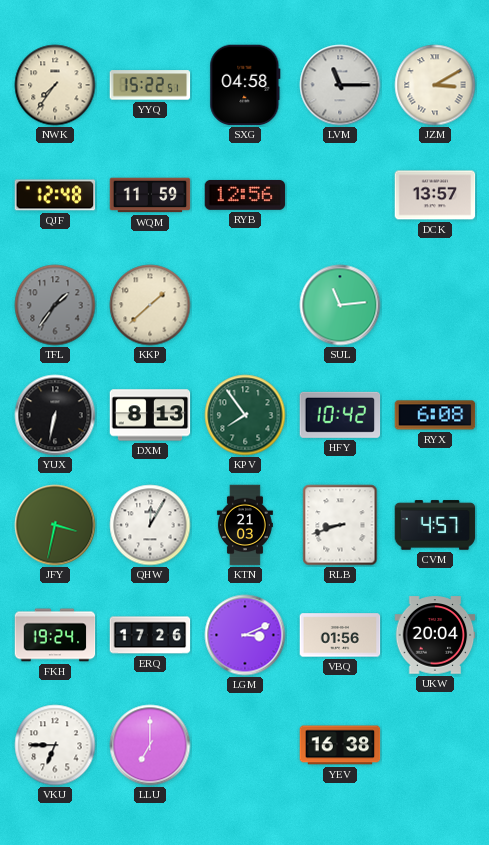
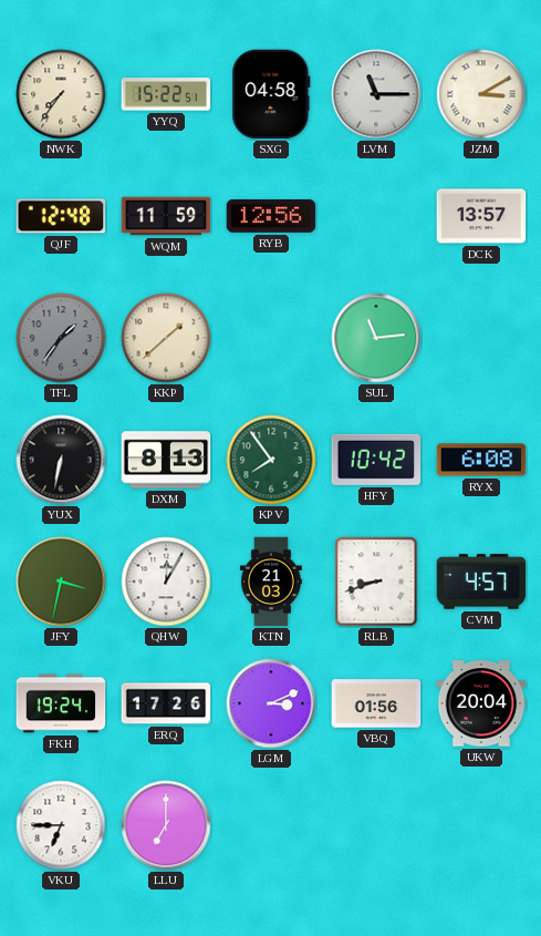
YEV: 16:38 -> none (340, 745)
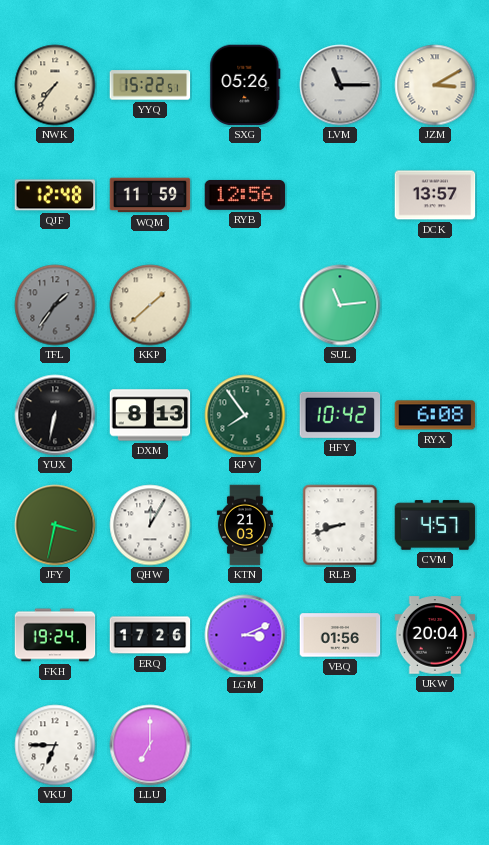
SXG: 04:58 -> 05:26 (245, 85)
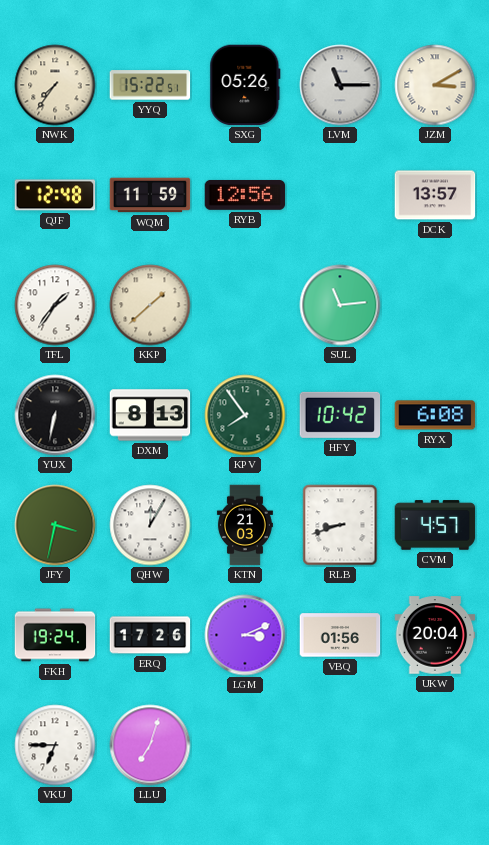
TFL dial: grey -> white (55, 305)
LLU: 7:00 -> 7:03 (150, 745)
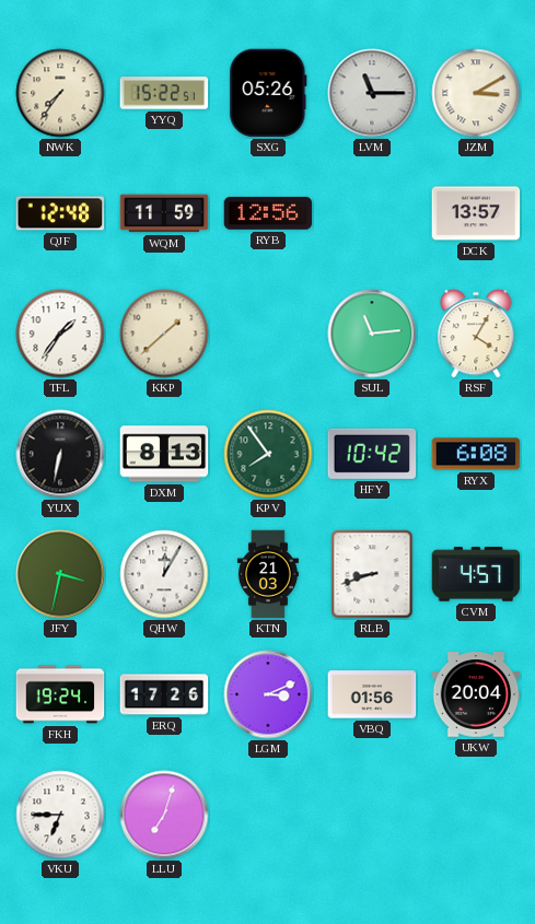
RSF: none -> 4:05 (476, 334)
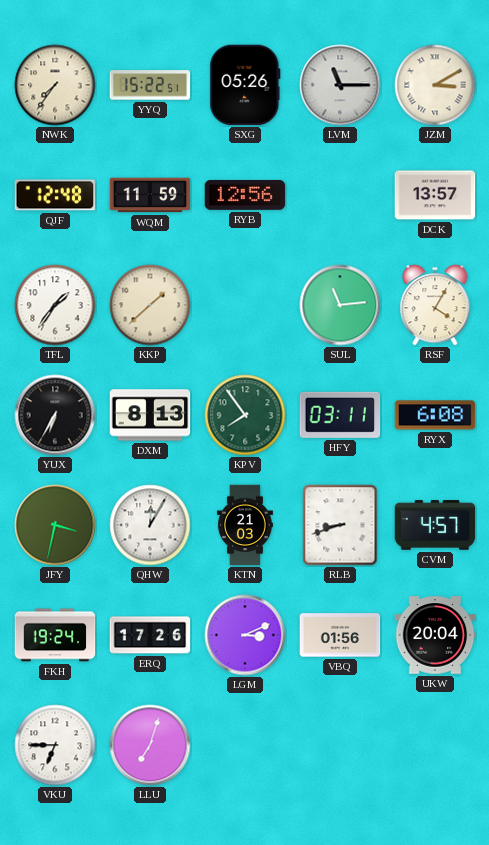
YUX: 6:32 -> 6:35 (55, 415)
HFY: 10:42 -> 03:11 (340, 415)
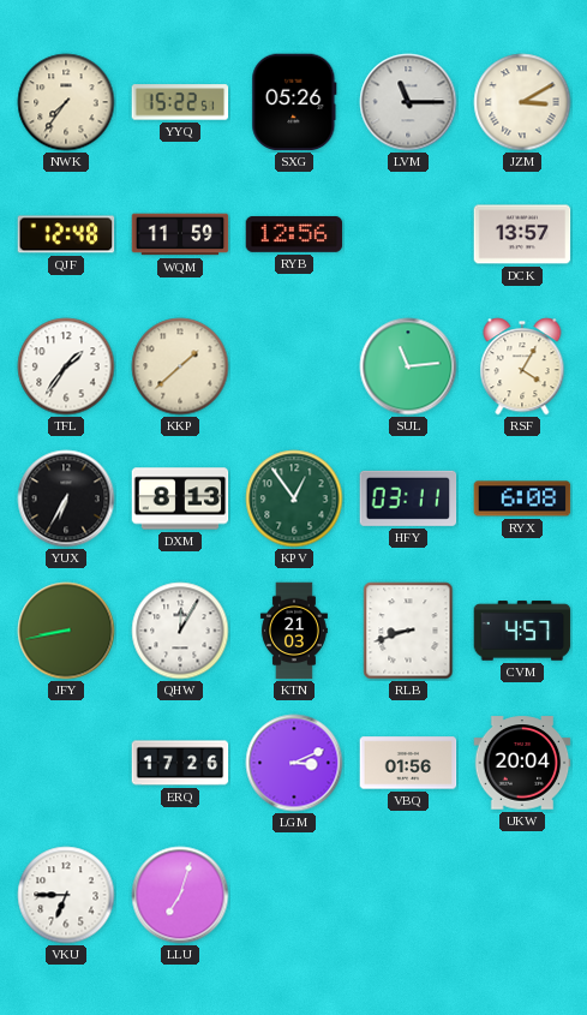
KPV: 7:54 -> 12:54 (294, 498)
JFY: 3:32 -> 8:43 (66, 631)
FKH: 19:24 -> none (55, 635)
